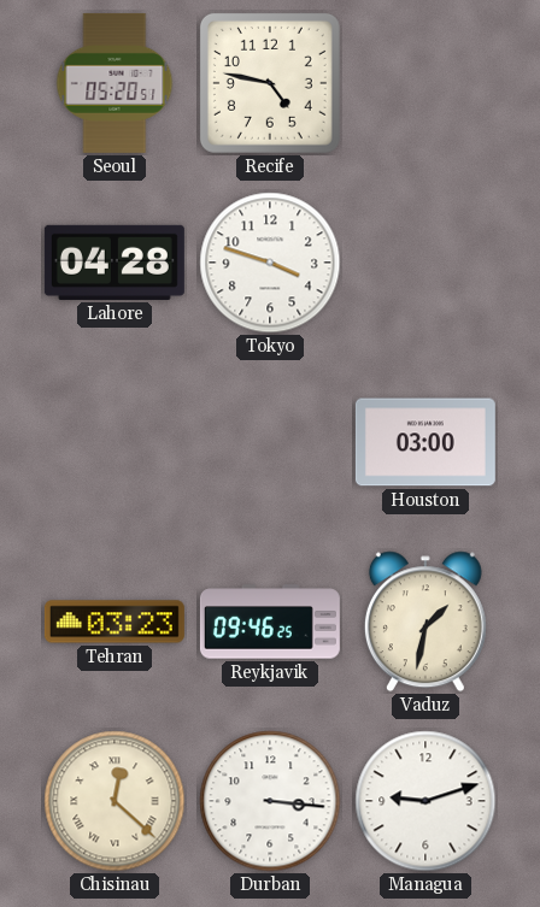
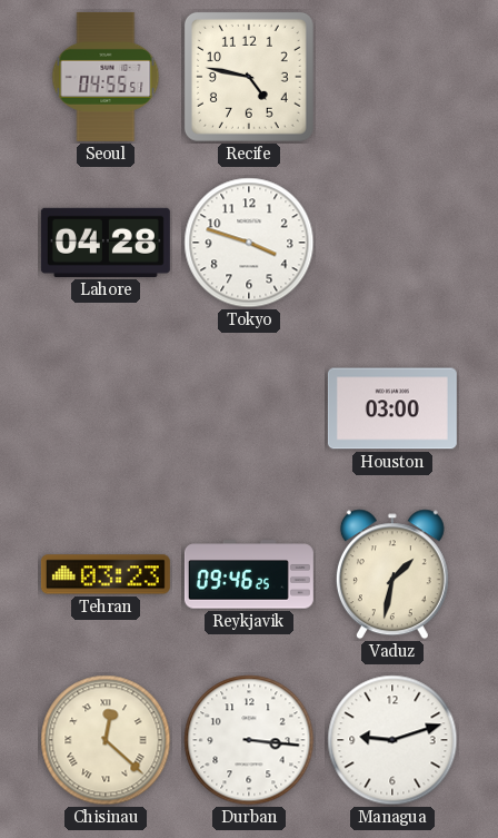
Seoul: 05:20 -> 04:55 (106, 77)
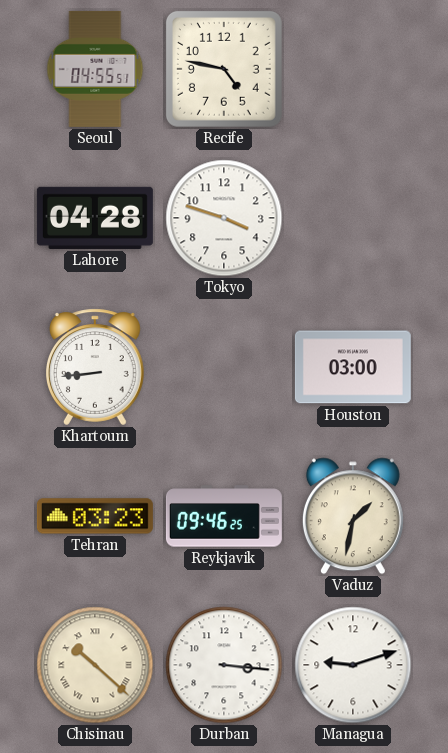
Khartoum: none -> 8:44 (95, 367)
Chisinau: 12:22 -> 10:22 (95, 665)
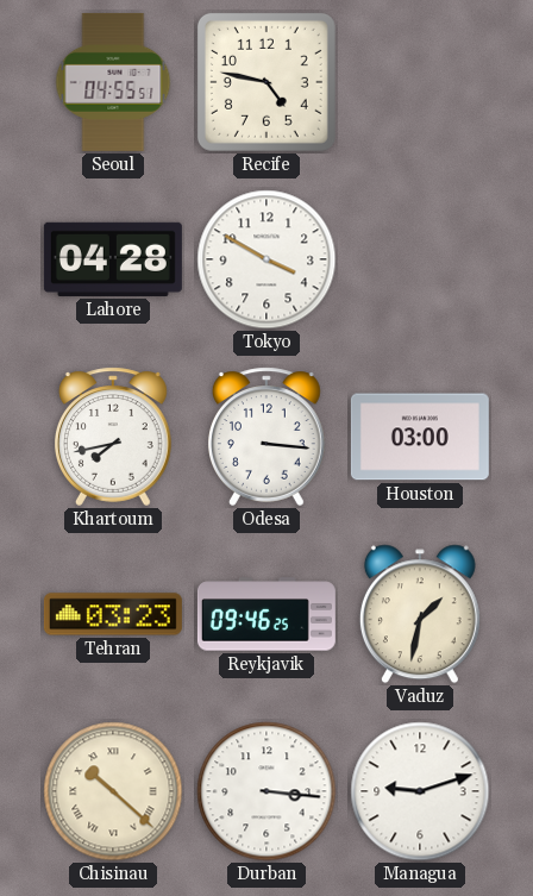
Tokyo: 3:48 -> 3:50 (266, 259)
Khartoum: 8:44 -> 7:43 (113, 437)
Odesa: none -> 3:16 (266, 437)
